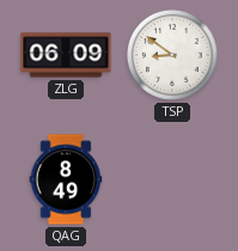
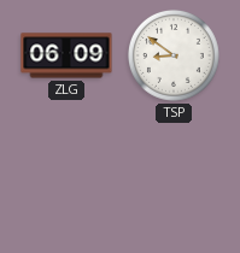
QAG: 8:49 -> none (66, 179)
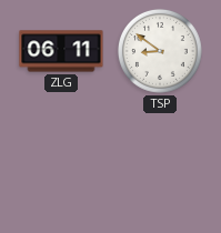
ZLG: 06:09 -> 06:11 (61, 51)
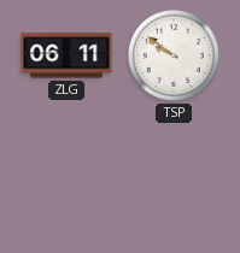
TSP: 8:51 -> 9:51 (174, 55)
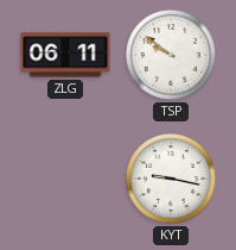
KYT: none -> 9:17 (171, 179)
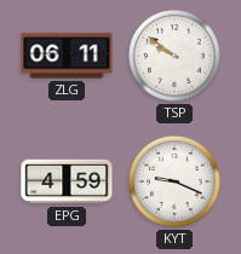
EPG: none -> 4:59 (67, 181)
KYT: 9:17 -> 9:19 (174, 181)
